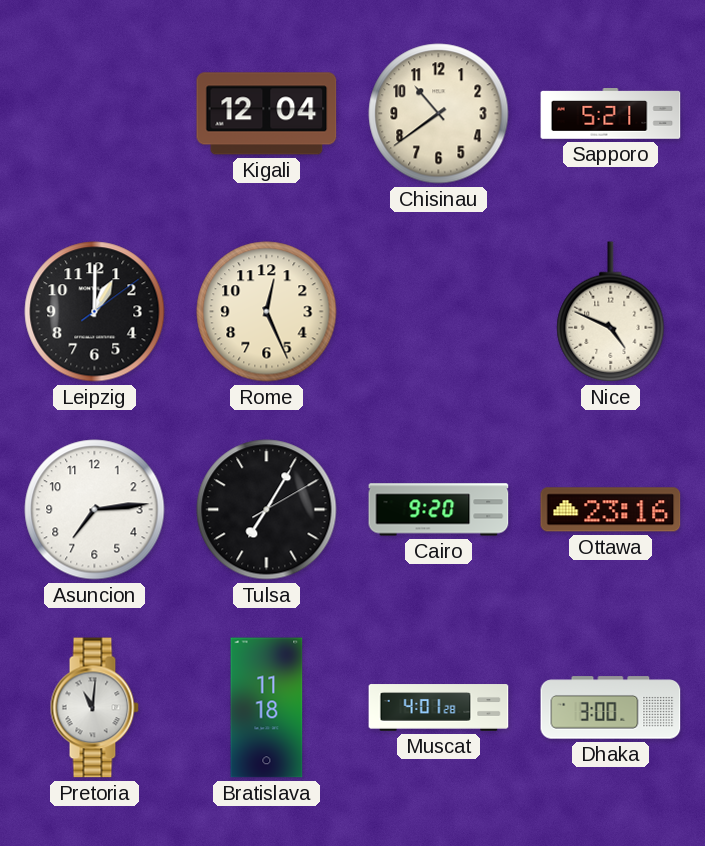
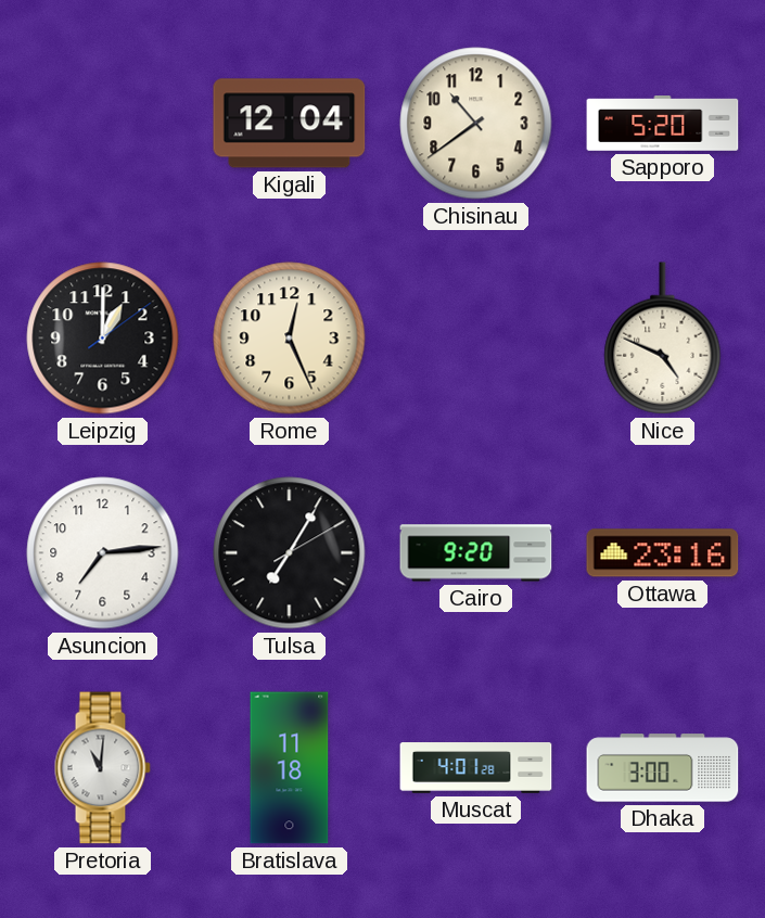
Sapporo: 5:21 -> 5:20 (663, 124)
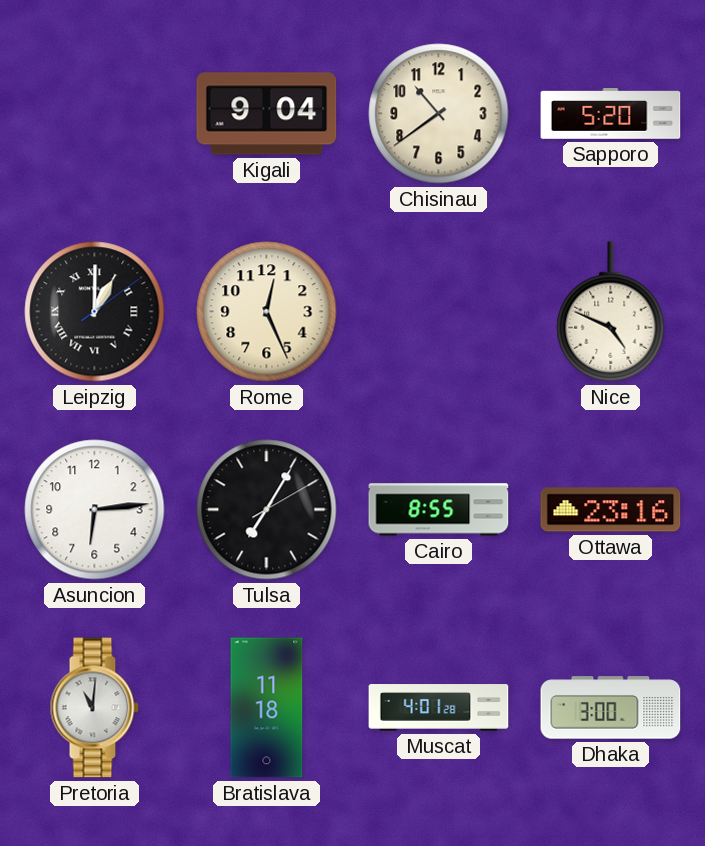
Kigali: 12:04 -> 9:04 (267, 114)
Leipzig numerals: Arabic -> Roman (95, 312)
Asuncion: 7:14 -> 6:14 (95, 510)
Cairo: 9:20 -> 8:55 (439, 510)
